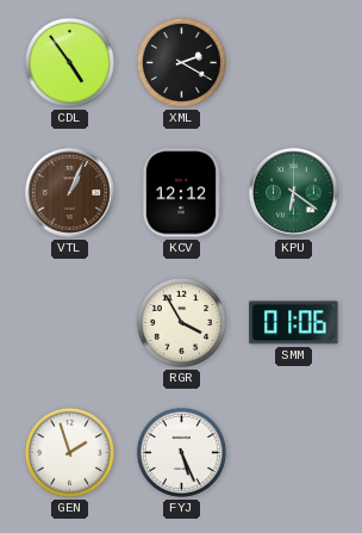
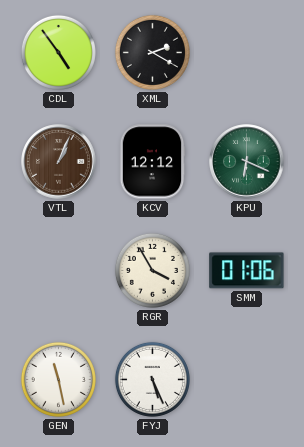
KPU: 6:21 -> 6:19 (247, 162)
GEN: 1:57 -> 11:28 (58, 379)
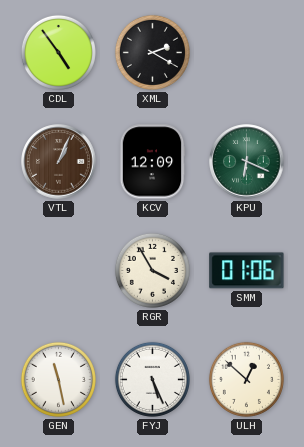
KCV: 12:12 -> 12:09 (152, 162)
ULH: none -> 12:52 (246, 379)
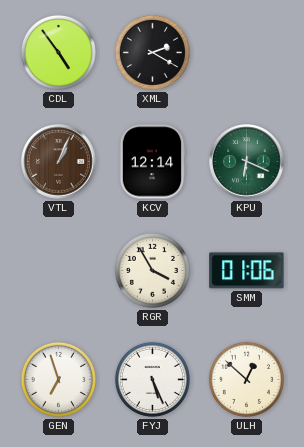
KCV: 12:09 -> 12:14 (152, 162)
GEN: 11:28 -> 6:57 (58, 379)
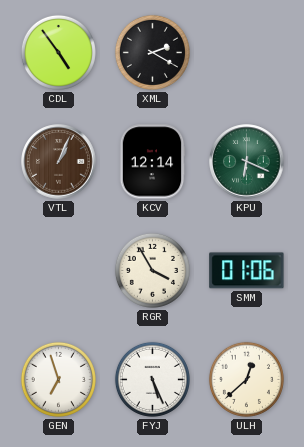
ULH: 12:52 -> 12:38 (246, 379)
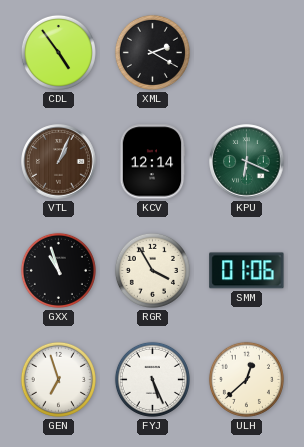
GXX: none -> 10:57 (58, 270)
